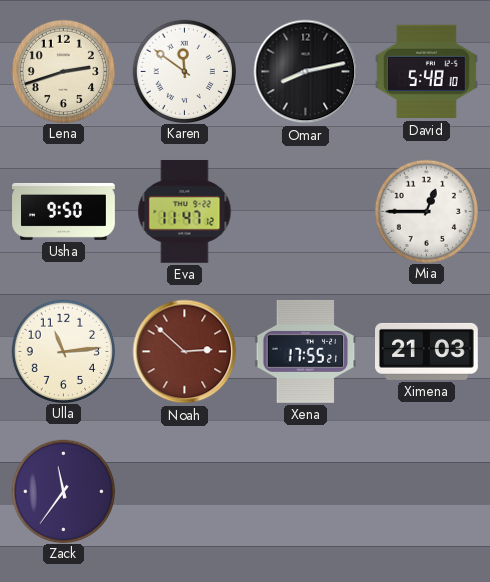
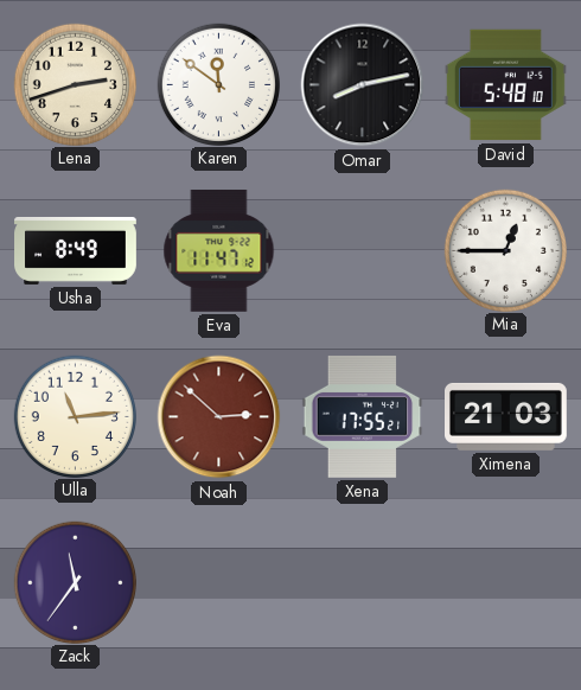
Usha: 9:50 -> 8:49 (76, 250)
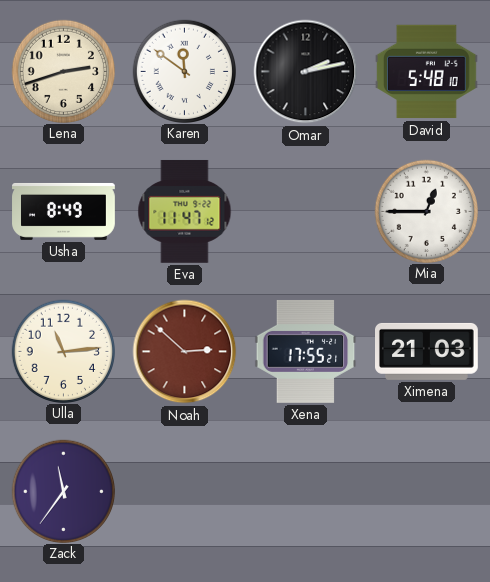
Omar: 8:13 -> 2:13 (306, 72)
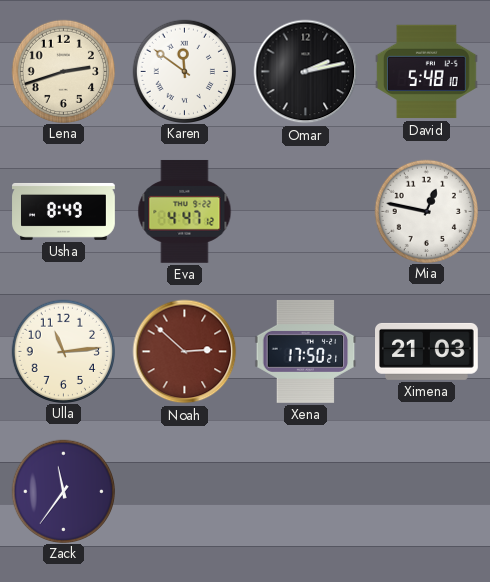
Eva: 11:47 -> 4:47 (185, 211)
Mia: 12:45 -> 12:47 (426, 211)
Xena: 17:55 -> 17:50 (306, 351)
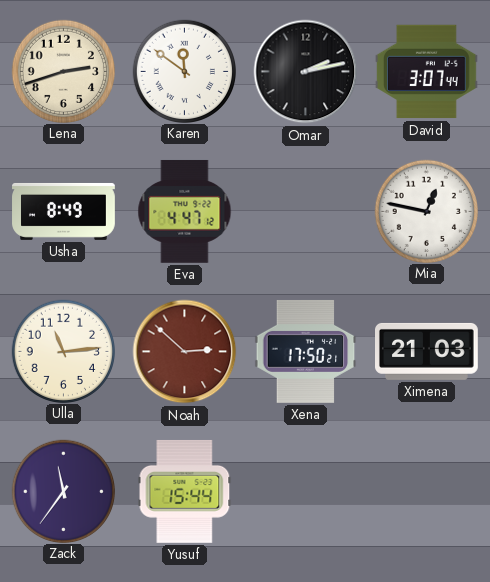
David: 5:48 -> 3:07 (426, 72)
Yusuf: none -> 15:44 (185, 491)
